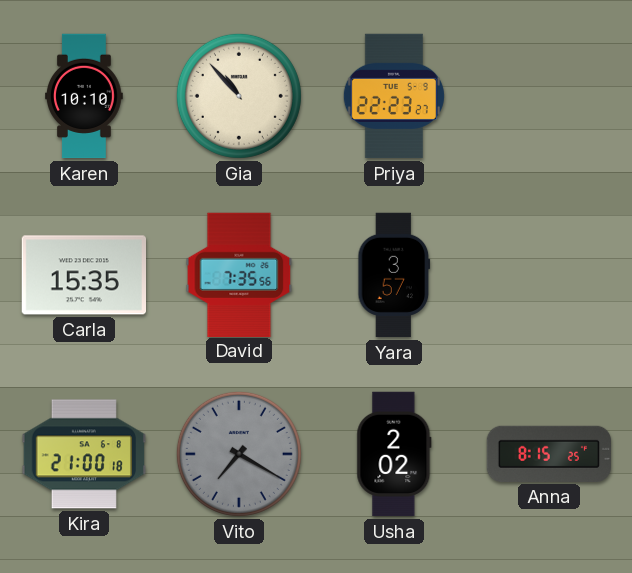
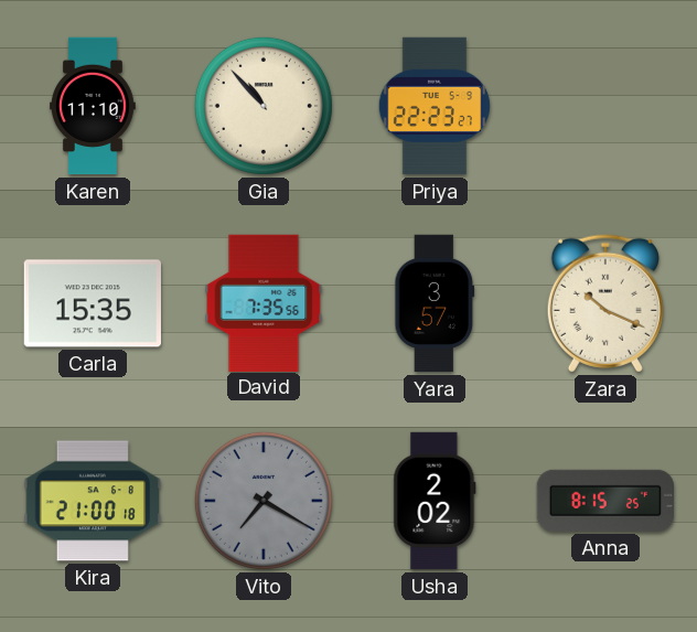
Karen: 10:10 -> 11:10 (94, 106)
Zara: none -> 10:19 (605, 303)
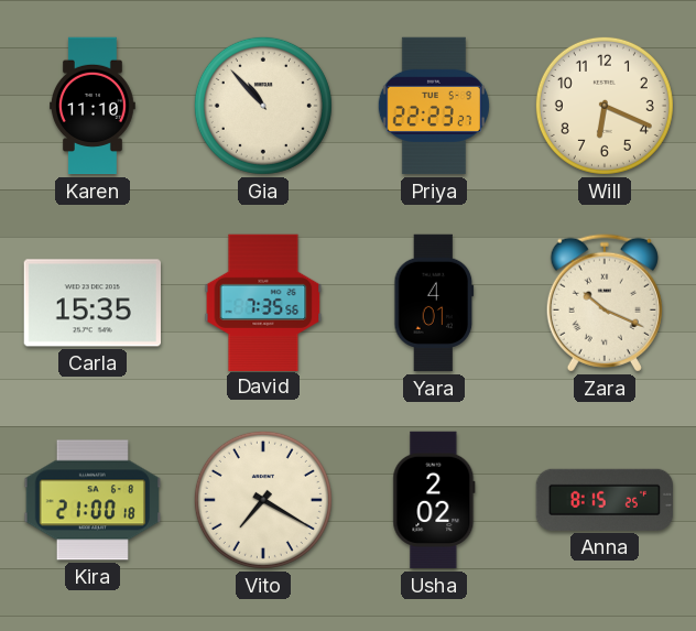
Will: none -> 6:19 (605, 106)
Yara: 3:57 -> 4:01 (434, 303)
Vito dial: grey -> cream (263, 500)
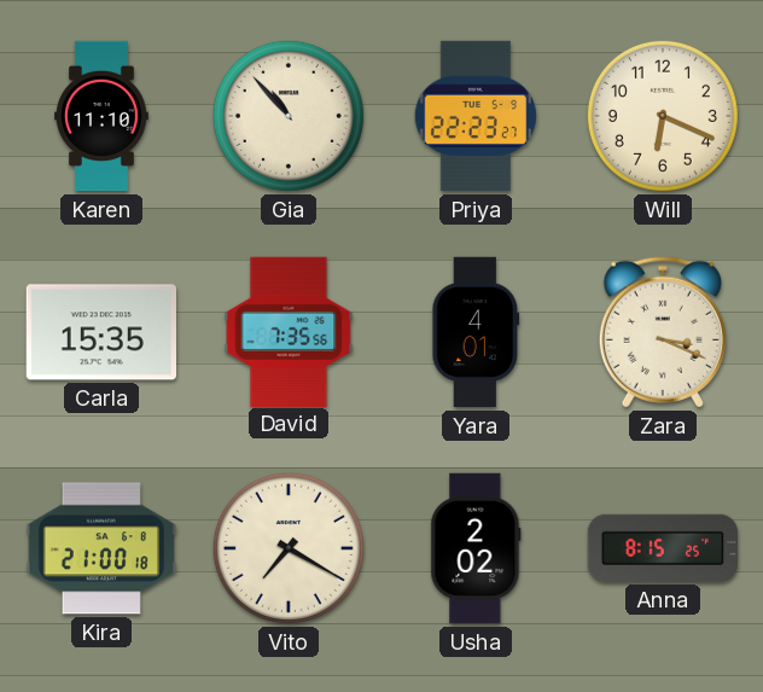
Zara: 10:19 -> 3:19 (663, 332)
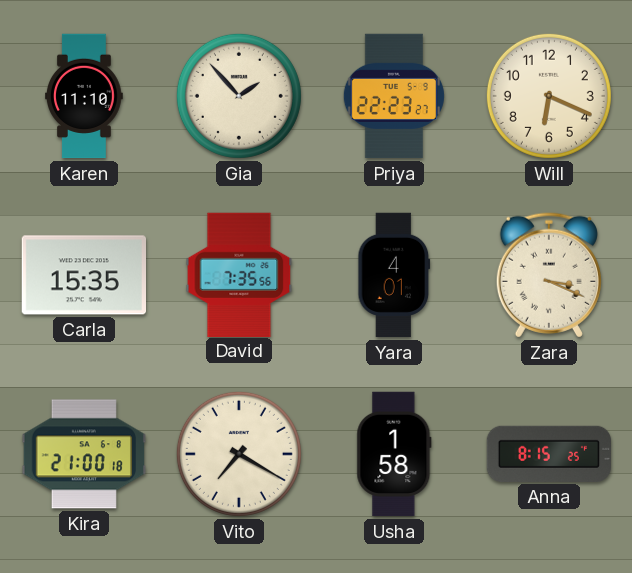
Gia: 10:53 -> 1:53 (239, 96)
Usha: 2:02 -> 1:58 (394, 454)
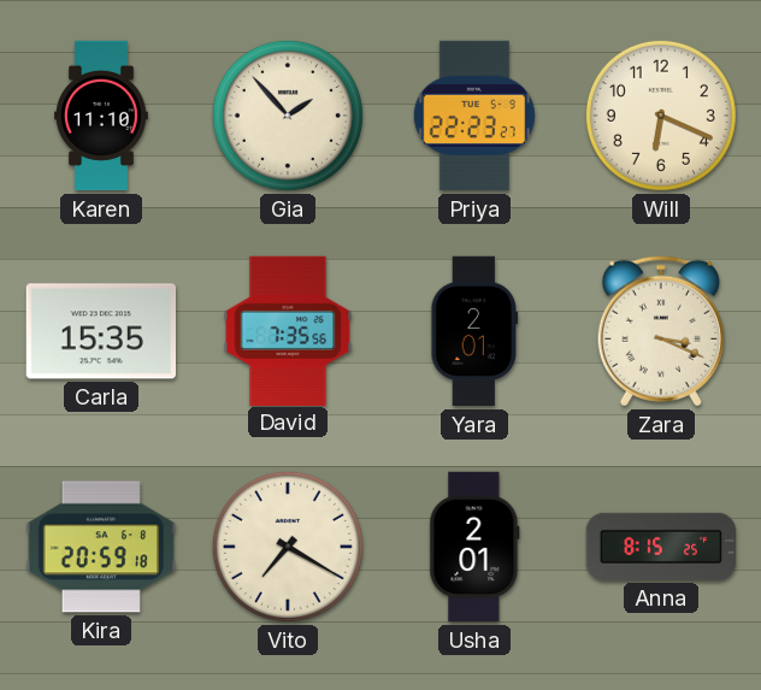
Yara: 4:01 -> 2:01 (474, 331)
Kira: 21:00 -> 20:59 (101, 547)
Usha: 1:58 -> 2:01 (474, 547)
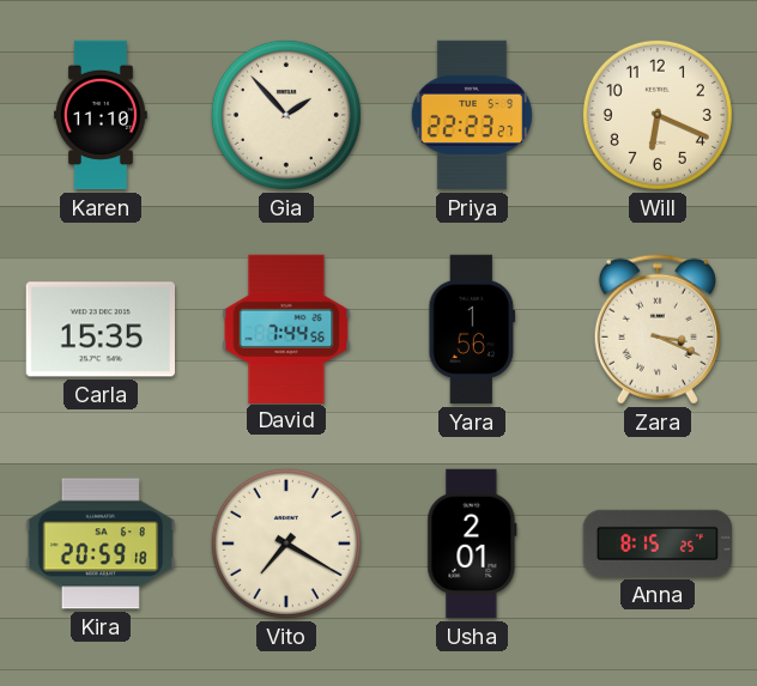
David: 7:35 -> 7:44 (286, 328)
Yara: 2:01 -> 1:56 (472, 329)
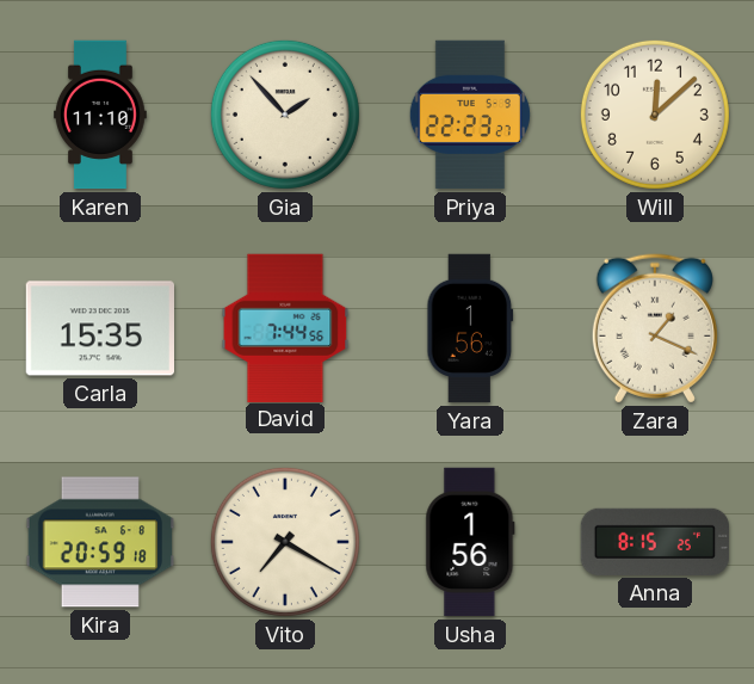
Will: 6:19 -> 12:08 (655, 115)
Zara: 3:19 -> 1:19 (655, 328)
Usha: 2:01 -> 1:56 (470, 542)
